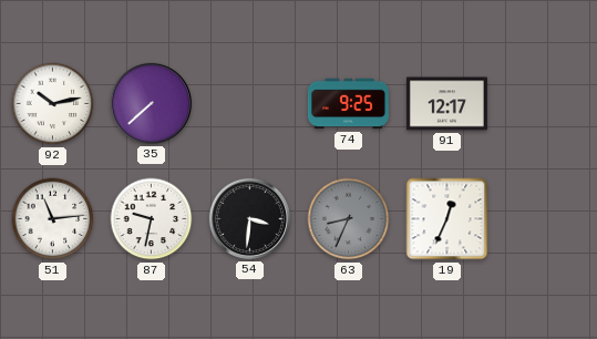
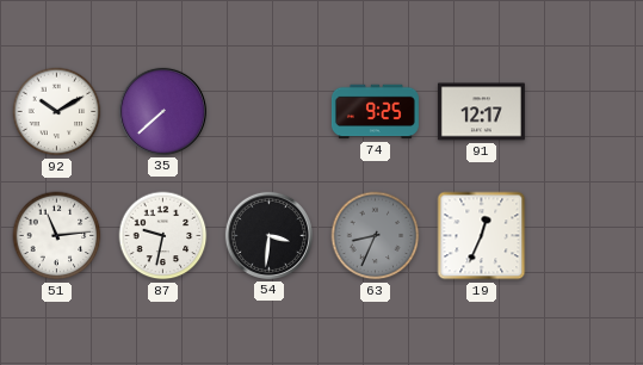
92: 10:13 -> 10:10 (57, 112)
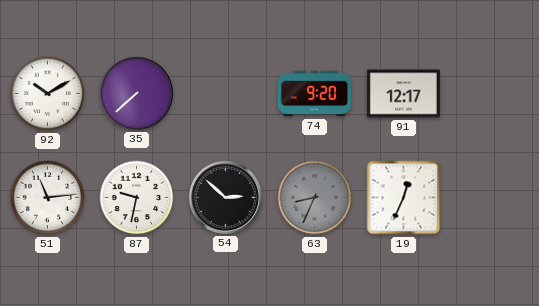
74: 9:25 -> 9:20 (314, 94)
54: 3:31 -> 2:52 (225, 197)
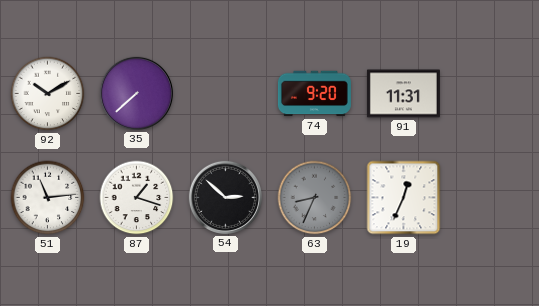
91: 12:17 -> 11:31 (403, 94)
87: 9:32 -> 1:18 (137, 198)
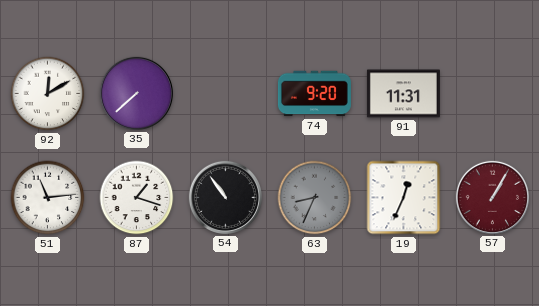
92: 10:10 -> 12:10 (48, 94)
54: 2:52 -> 10:54 (225, 197)
57: none -> 1:05 (492, 197)
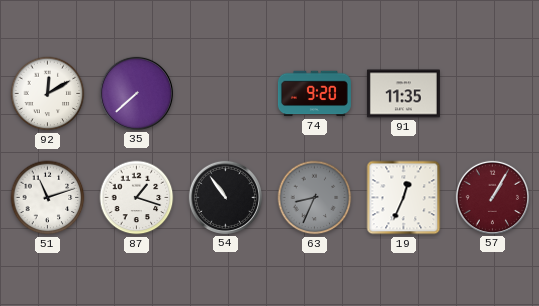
91: 11:31 -> 11:35 (403, 94)
51: 11:14 -> 11:12 (48, 198)
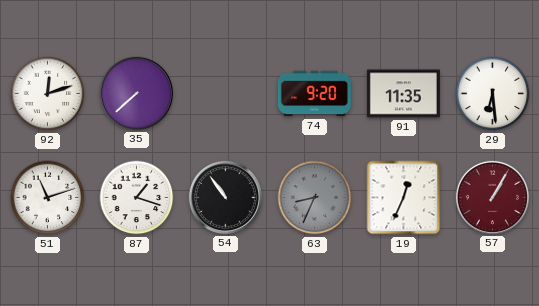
92: 12:10 -> 12:12 (48, 94)
29: none -> 6:29 (493, 94)
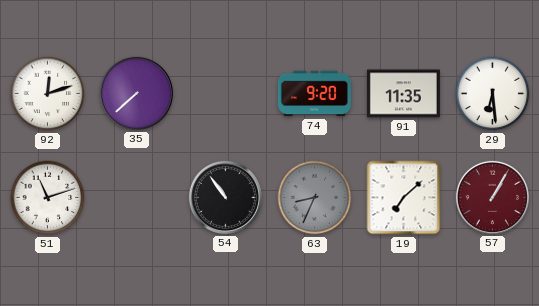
87: 1:18 -> none (137, 198)
19: 12:34 -> 7:08 (404, 198)
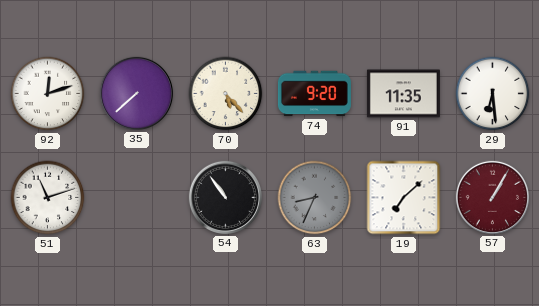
70: none -> 5:23 (226, 94)
